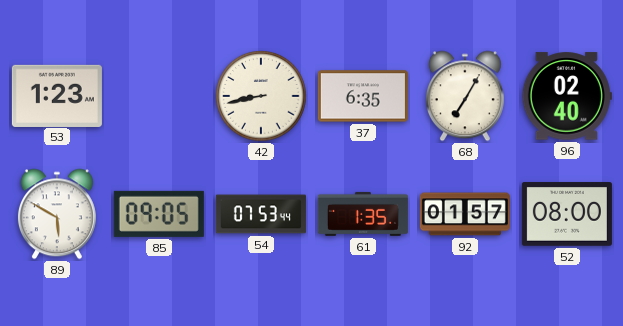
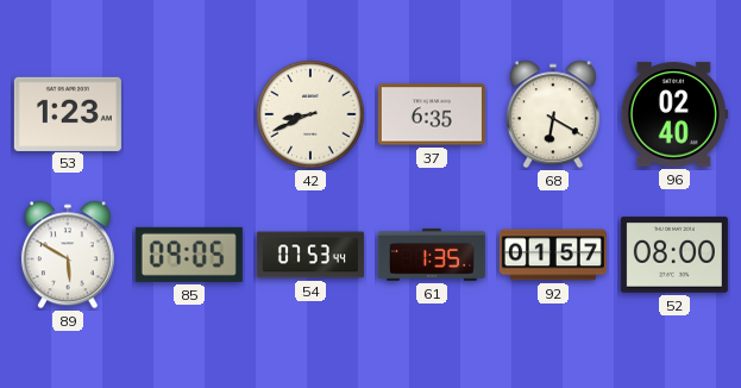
42: 8:43 -> 8:41 (310, 114)
68: 7:05 -> 6:20 (553, 114)
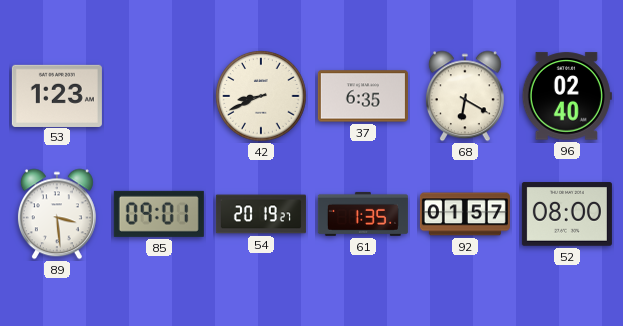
89: 5:50 -> 3:29 (57, 214)
85: 09:05 -> 09:01 (159, 214)
54: 07:53 -> 20:19 (261, 214)
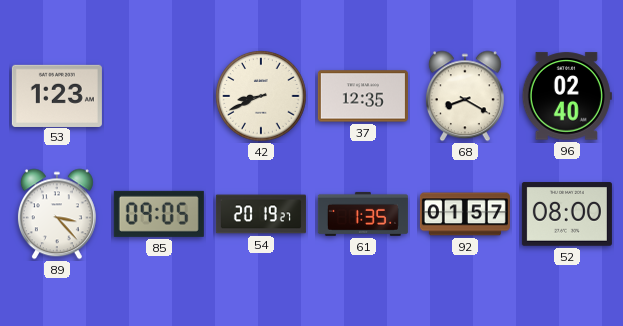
37: 6:35 -> 12:35 (363, 96)
68: 6:20 -> 8:20 (465, 96)
89: 3:29 -> 3:23 (57, 214)
85: 09:01 -> 09:05 (159, 214)
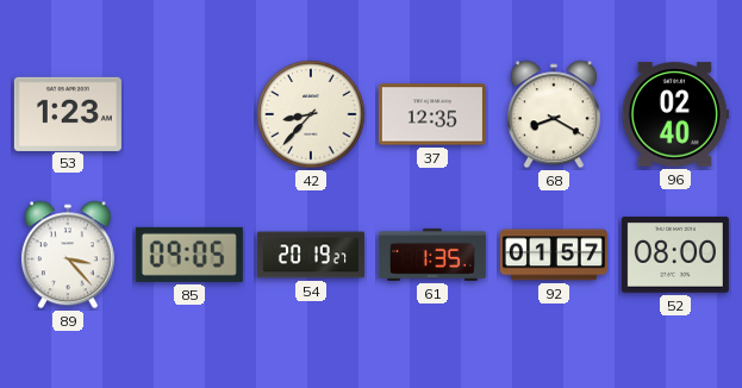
42: 8:41 -> 8:37 (311, 114)
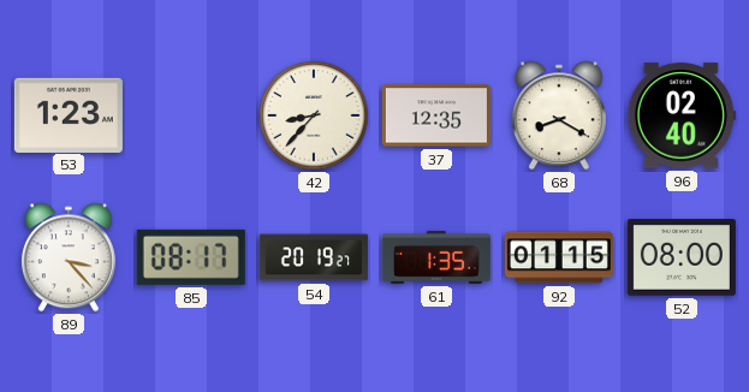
85: 09:05 -> 08:17 (191, 257)
92: 01:57 -> 01:15 (559, 257)
